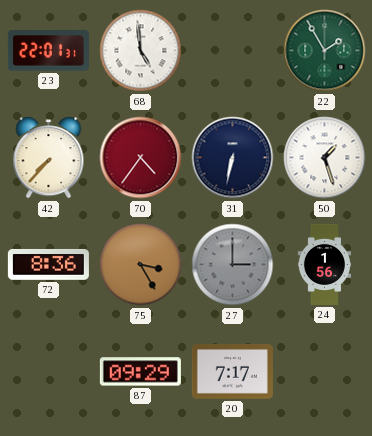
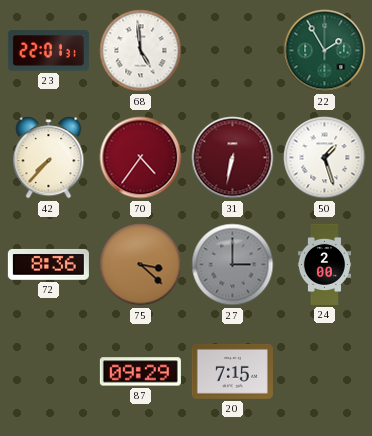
31 dial: navy -> burgundy (233, 158)
75: 3:25 -> 3:22 (141, 265)
24: 1:56 -> 2:00 (324, 264)
20: 7:17 -> 7:15 (232, 372)
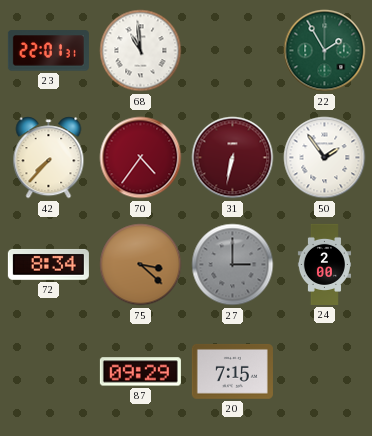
68: 4:59 -> 10:59 (141, 51)
50: 1:27 -> 1:54 (325, 158)
72: 8:36 -> 8:34 (48, 265)
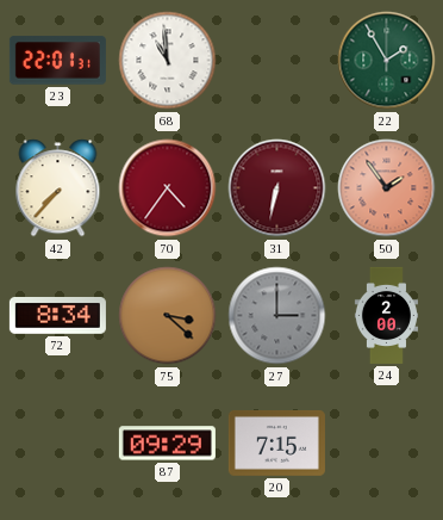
50 dial: white -> salmon (387, 188)
